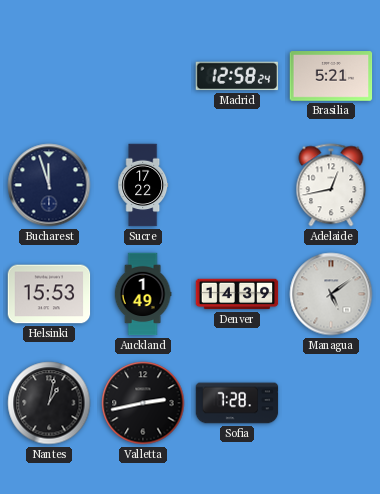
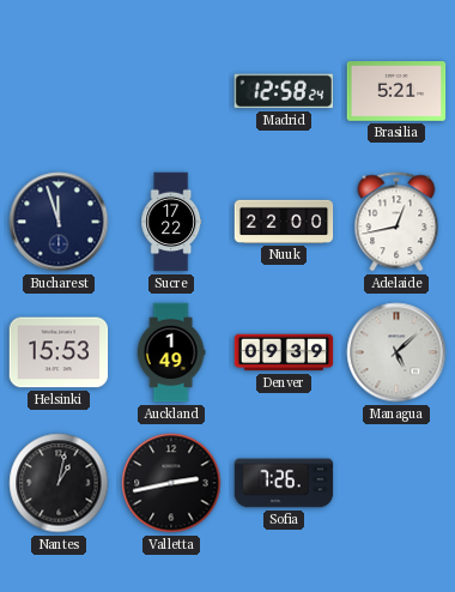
Nuuk: none -> 22:00 (284, 222)
Denver: 14:39 -> 09:39 (284, 352)
Managua: 5:09 -> 5:08 (396, 352)
Sofia: 7:28 -> 7:26 (284, 483)
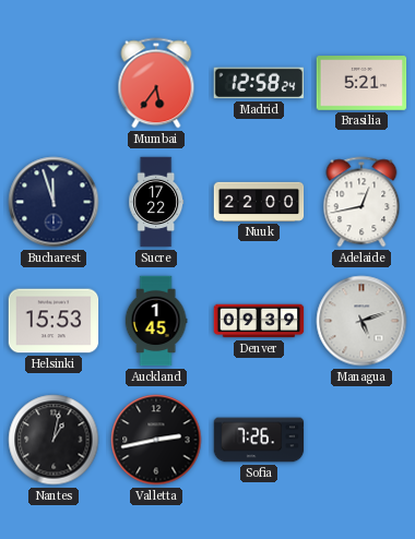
Mumbai: none -> 5:36 (156, 83)
Auckland: 1:49 -> 1:45 (156, 321)
Managua: 5:08 -> 5:12 (361, 321)
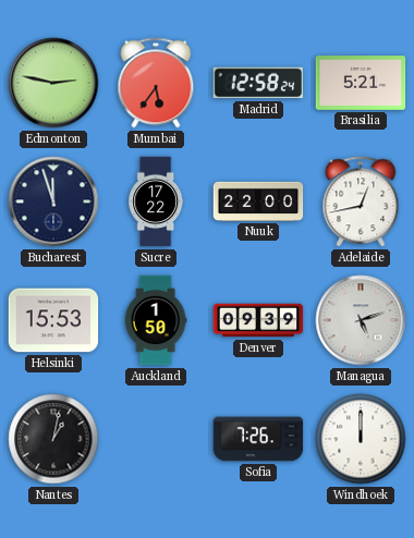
Edmonton: none -> 2:47 (53, 83)
Auckland: 1:45 -> 1:50 (156, 320)
Valletta: 2:43 -> none (156, 440)
Windhoek: none -> 12:00 (361, 439)
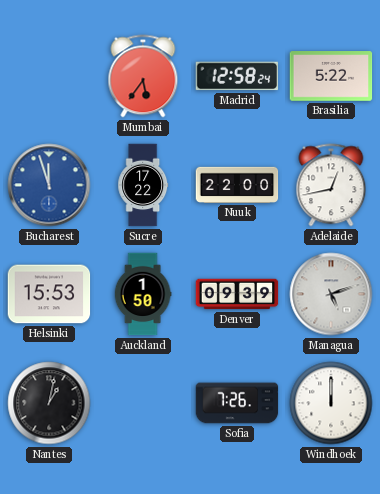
Edmonton: 2:47 -> none (53, 83)
Brasilia: 5:21 -> 5:22 (331, 76)
Bucharest dial: navy -> blue (49, 185)
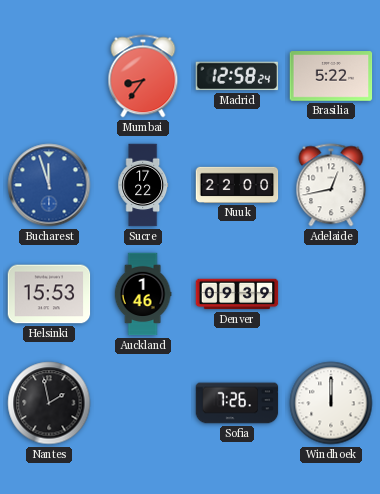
Mumbai: 5:36 -> 8:36 (143, 76)
Auckland: 1:50 -> 1:46 (143, 294)
Managua: 5:12 -> none (331, 294)
Nantes: 1:02 -> 1:58 (49, 403)
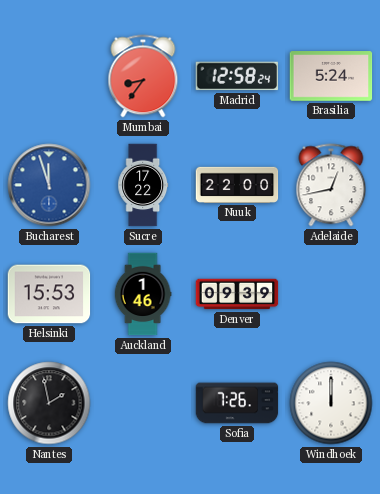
Brasilia: 5:22 -> 5:24 (331, 76)
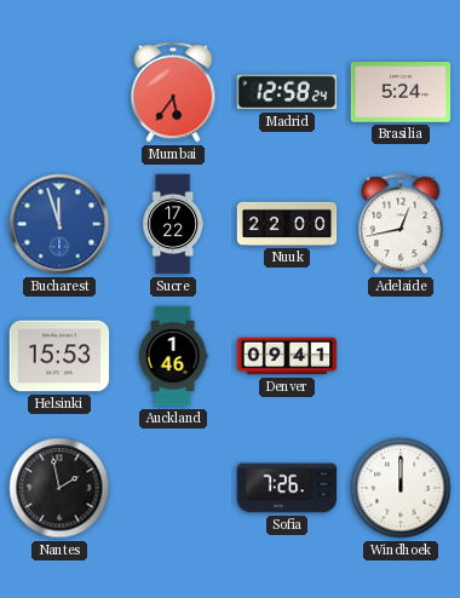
Mumbai: 8:36 -> 5:36 (173, 92)
Denver: 09:39 -> 09:41 (287, 356)
